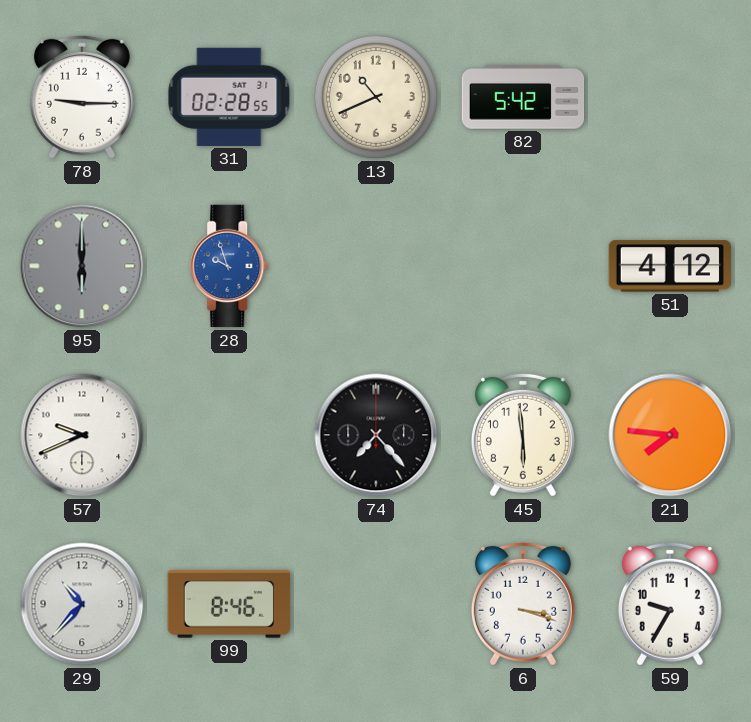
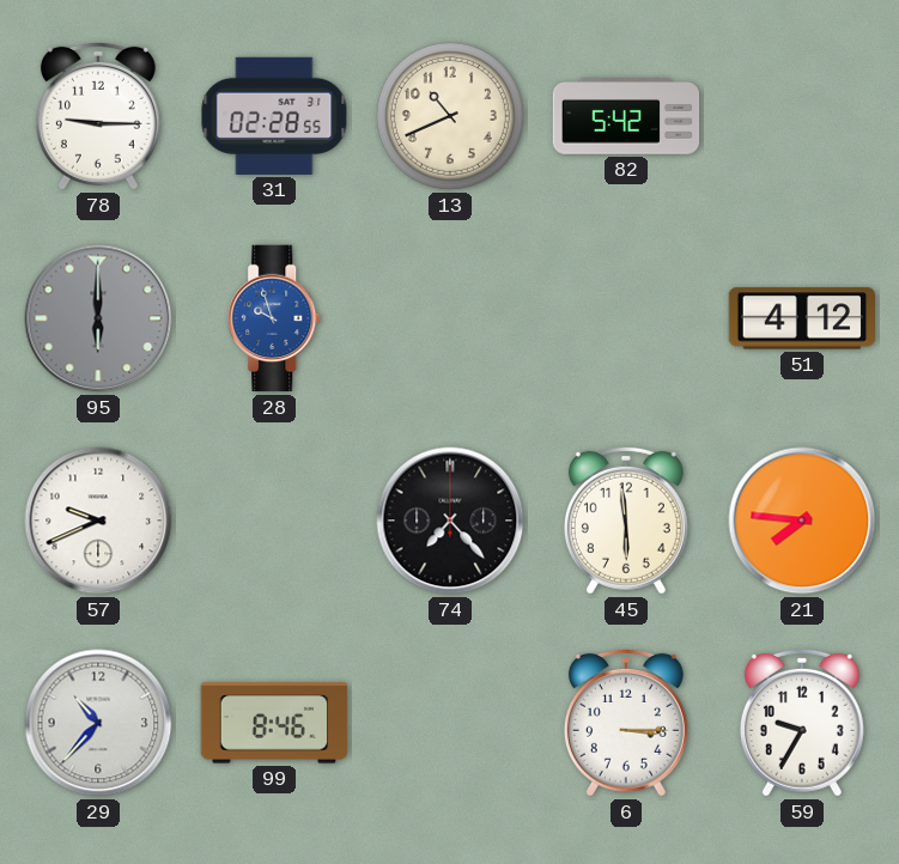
6: 3:18 -> 3:15 (626, 723)
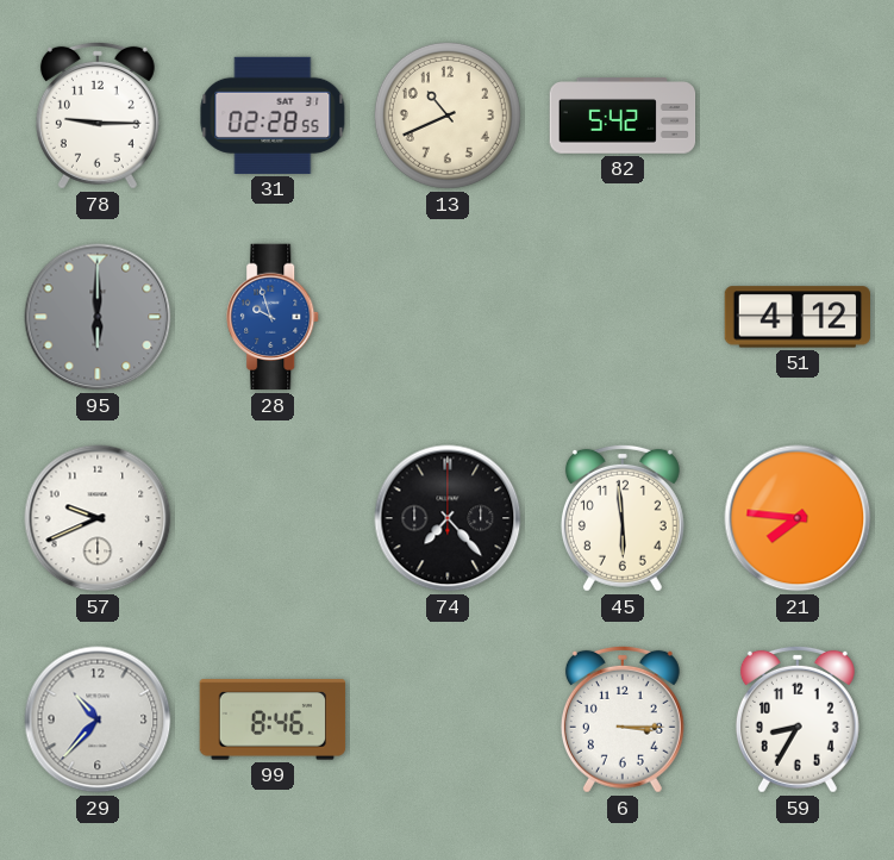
59: 9:35 -> 8:35 (798, 719)
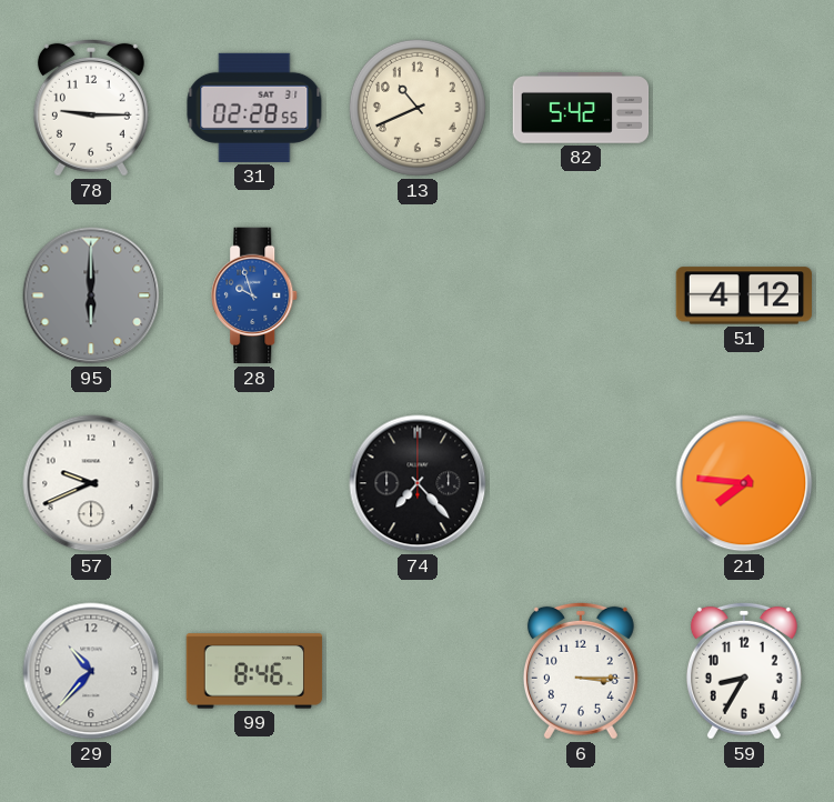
45: 5:59 -> none (623, 518)
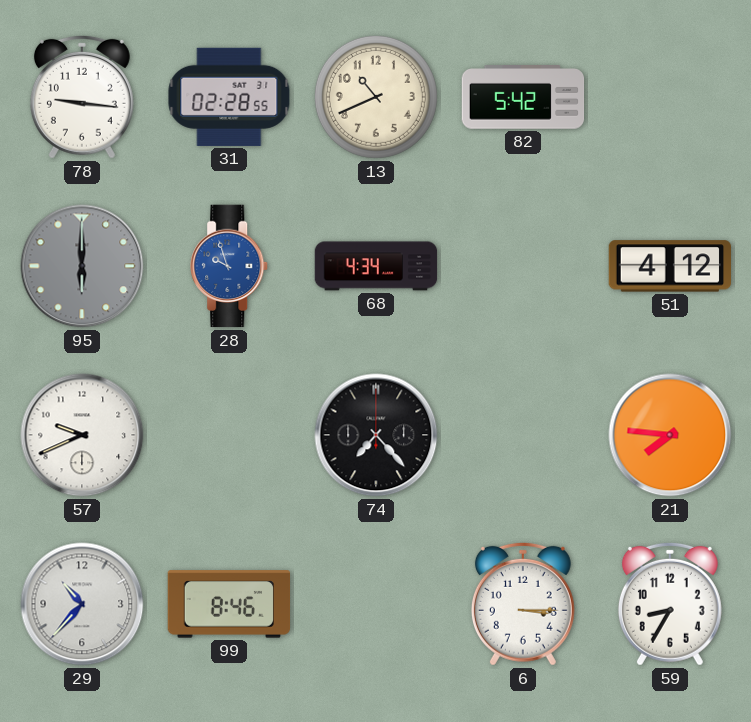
78: 9:15 -> 9:16 (82, 97)
68: none -> 4:34 (376, 266)
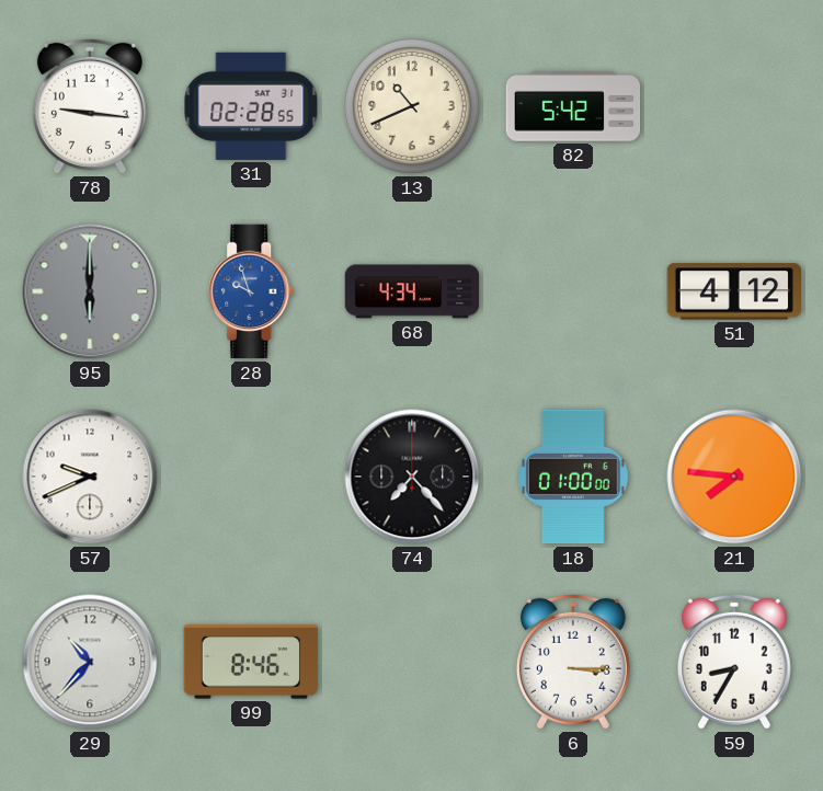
18: none -> 01:00 (574, 477)
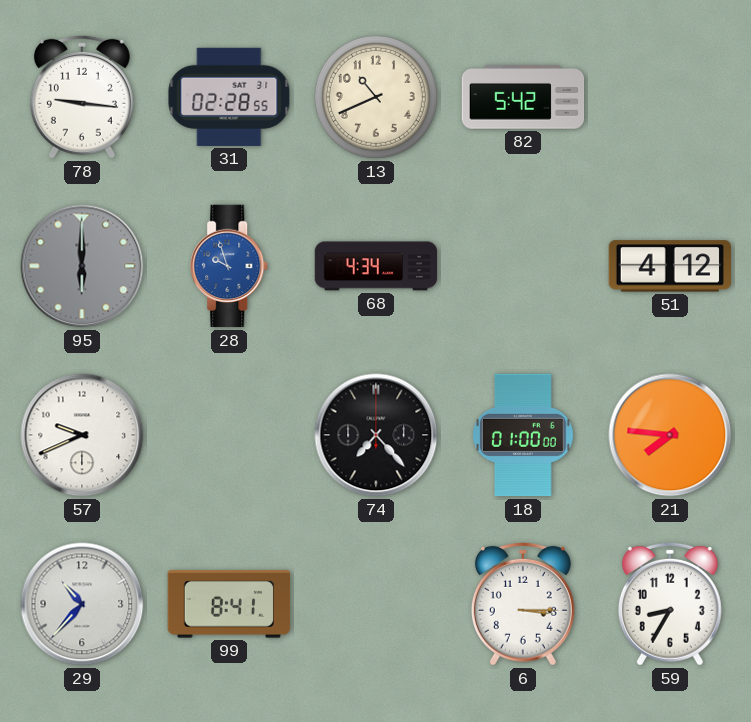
99: 8:46 -> 8:41 (229, 604)
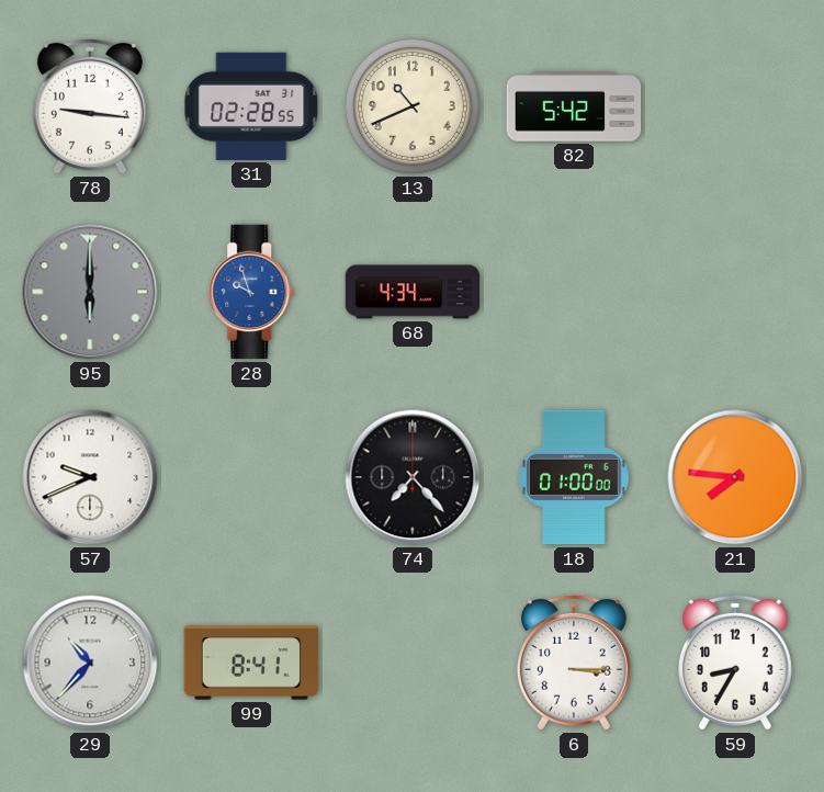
51: 4:12 -> none (669, 266)
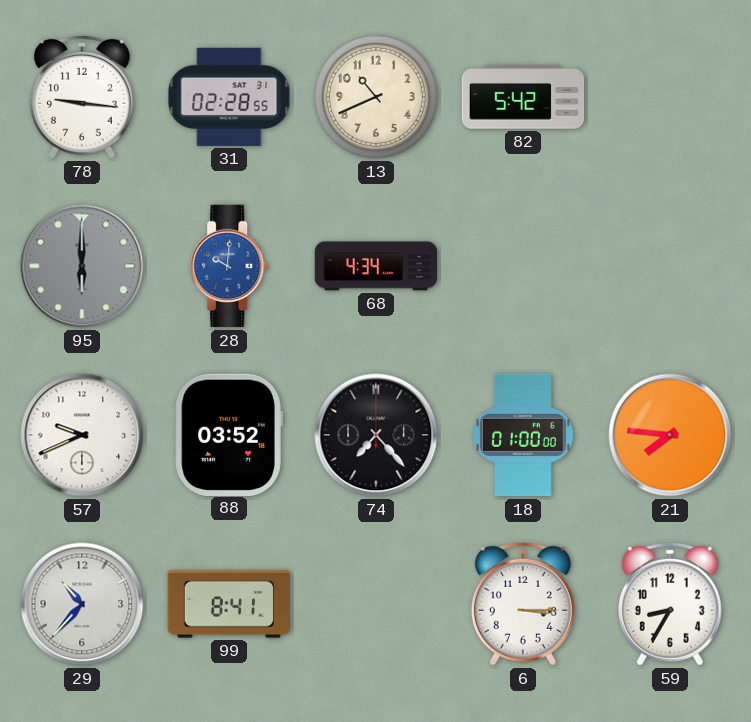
28: 9:57 -> 10:01 (230, 266)
88: none -> 03:52 (229, 434)
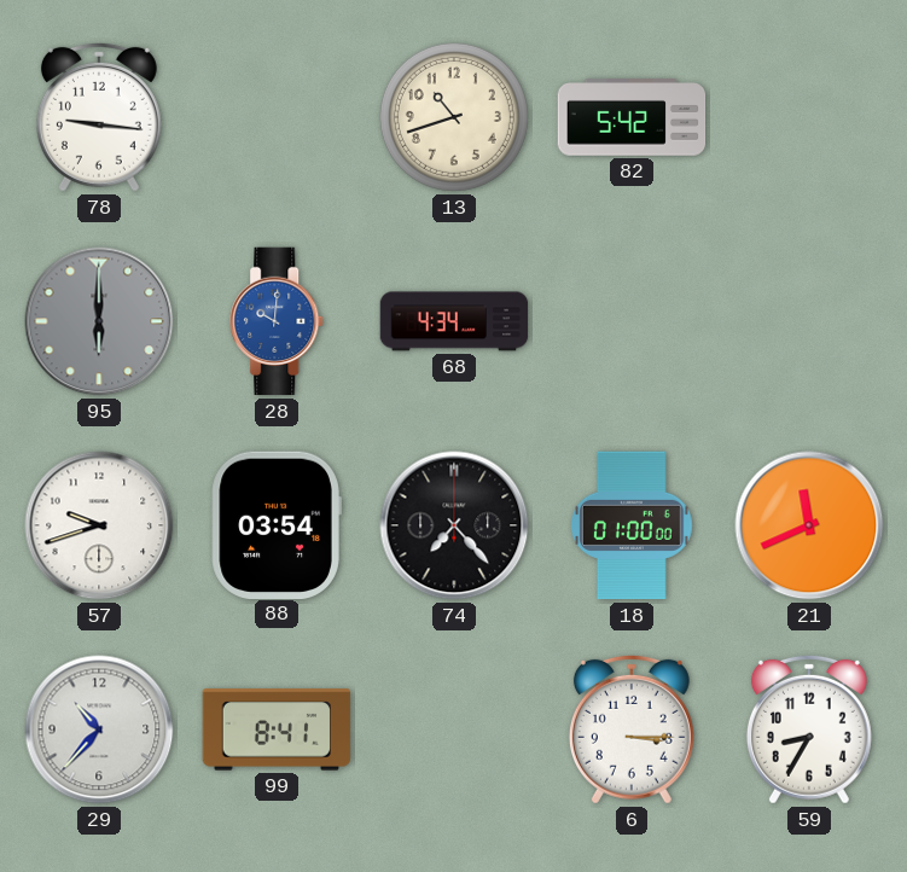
31: 02:28 -> none (229, 97)
13: 10:41 -> 10:42 (454, 117)
57: 9:41 -> 9:42 (99, 525)
88: 03:52 -> 03:54 (277, 524)
21: 7:46 -> 11:41 (809, 525)
